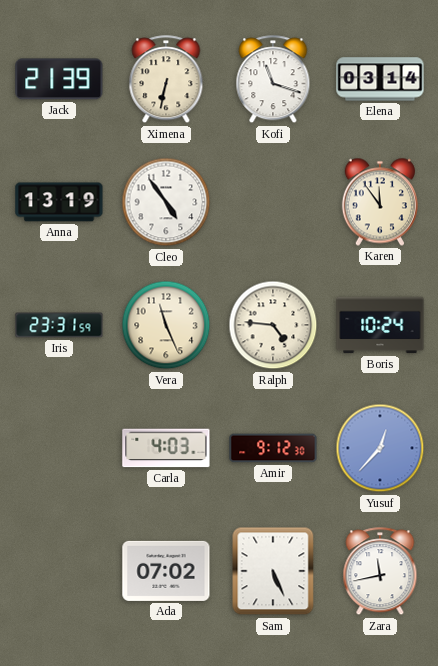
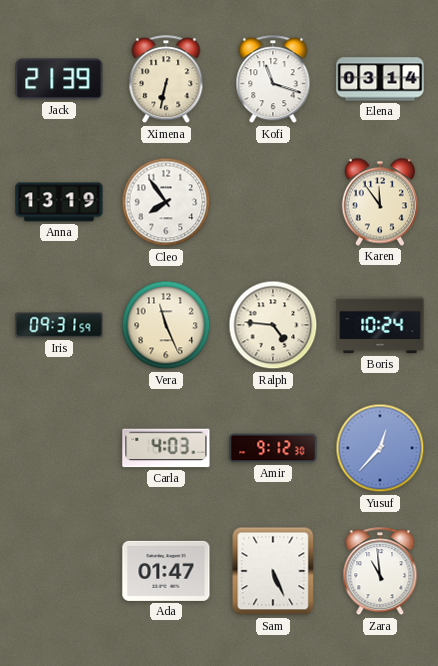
Cleo: 4:54 -> 7:54 (166, 202)
Iris: 23:31 -> 09:31 (59, 325)
Ada: 07:02 -> 01:47 (166, 571)
Zara: 11:43 -> 10:59 (380, 572)
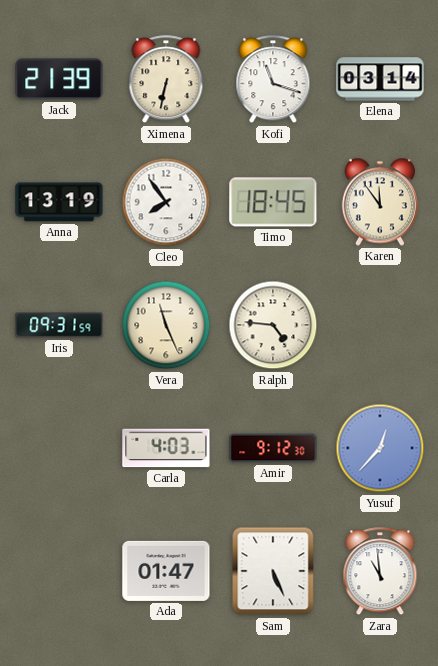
Timo: none -> 18:45 (273, 202)
Boris: 10:24 -> none (380, 325)
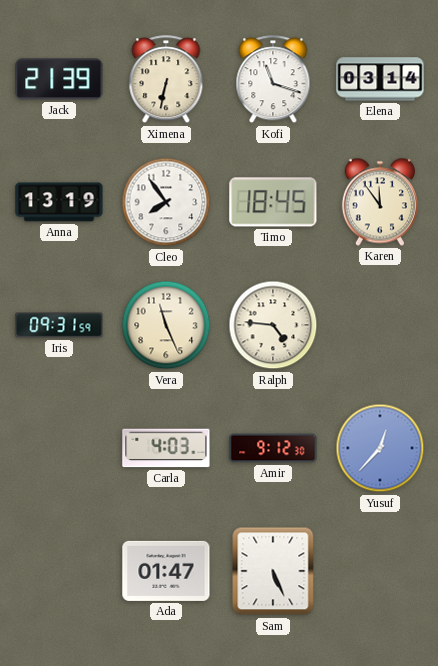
Zara: 10:59 -> none (380, 572)
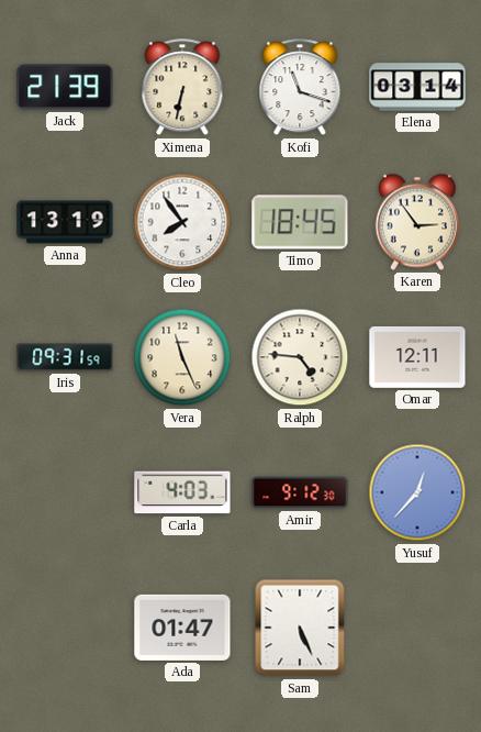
Karen: 11:54 -> 2:54 (417, 222)
Omar: none -> 12:11 (417, 357)
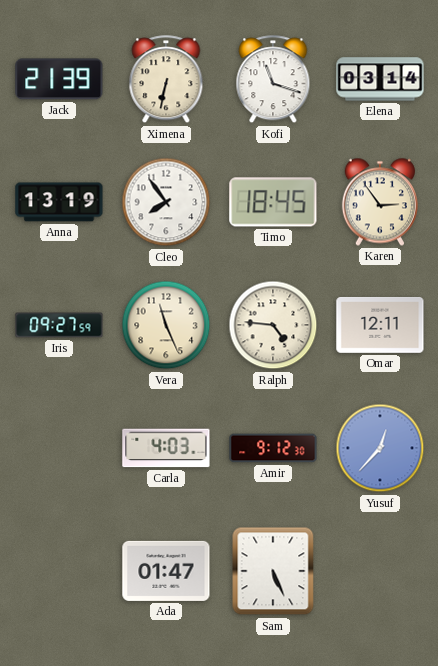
Iris: 09:31 -> 09:27 (59, 325)
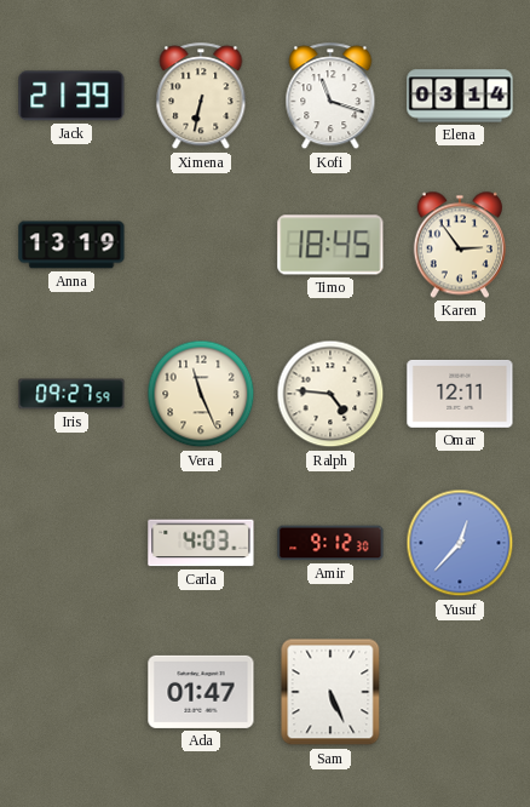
Cleo: 7:54 -> none (166, 202)
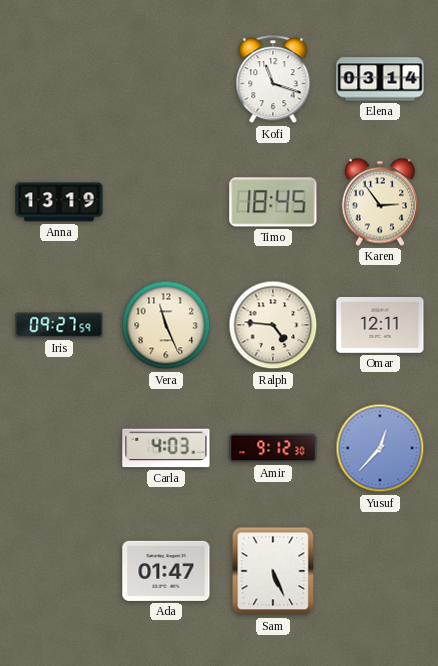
Jack: 21:39 -> none (71, 96)
Ximena: 6:32 -> none (201, 97)
